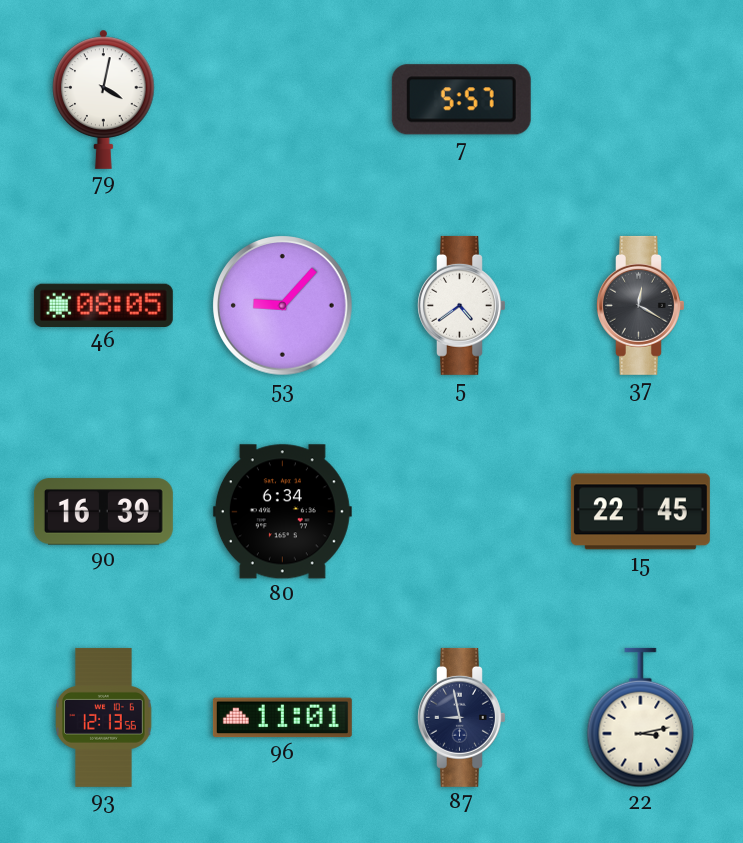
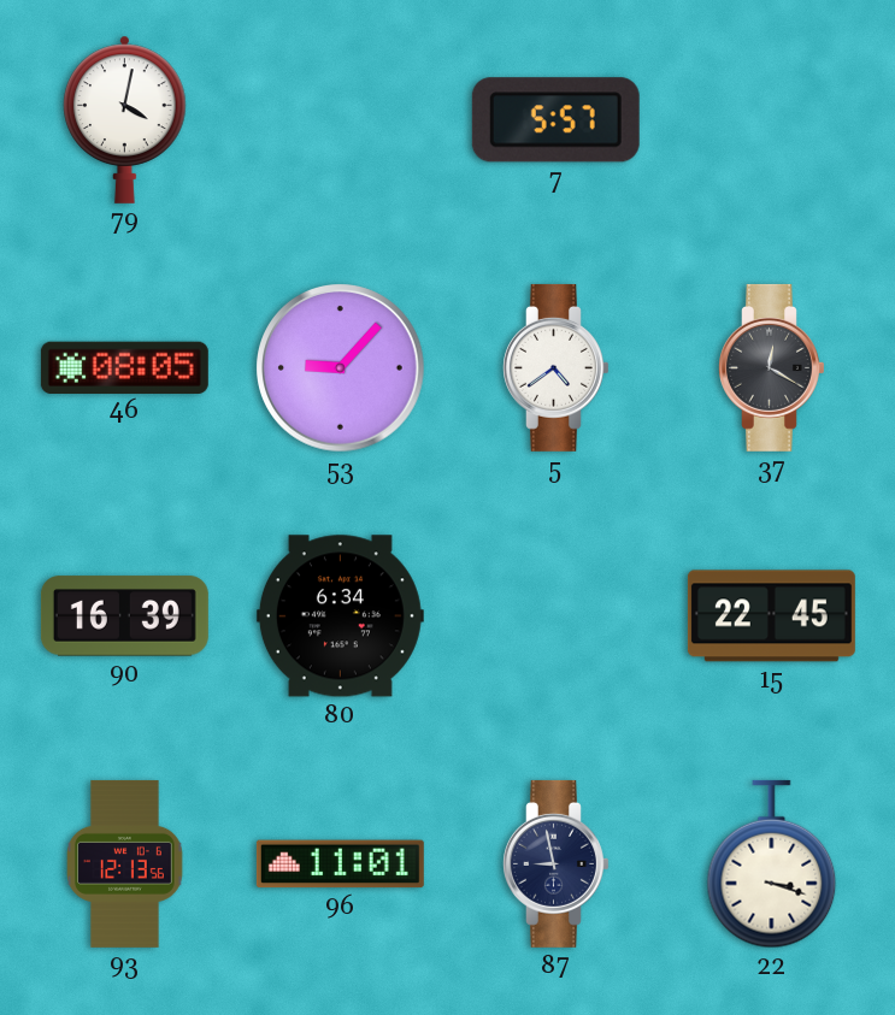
22: 3:13 -> 3:18 (772, 864)
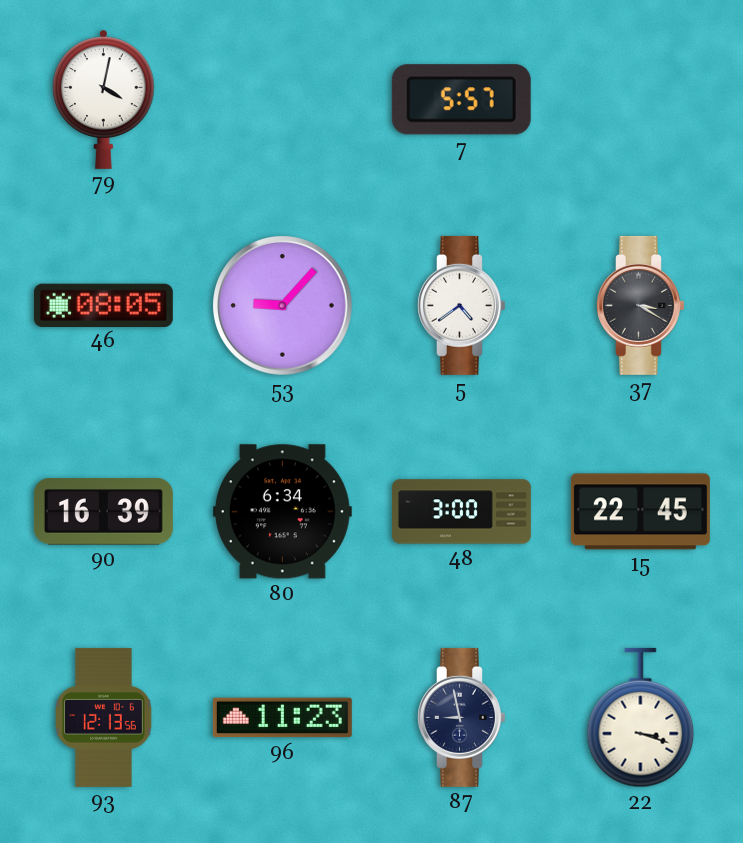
37: 12:20 -> 3:20 (641, 305)
48: none -> 3:00 (461, 512)
96: 11:01 -> 11:23 (282, 718)
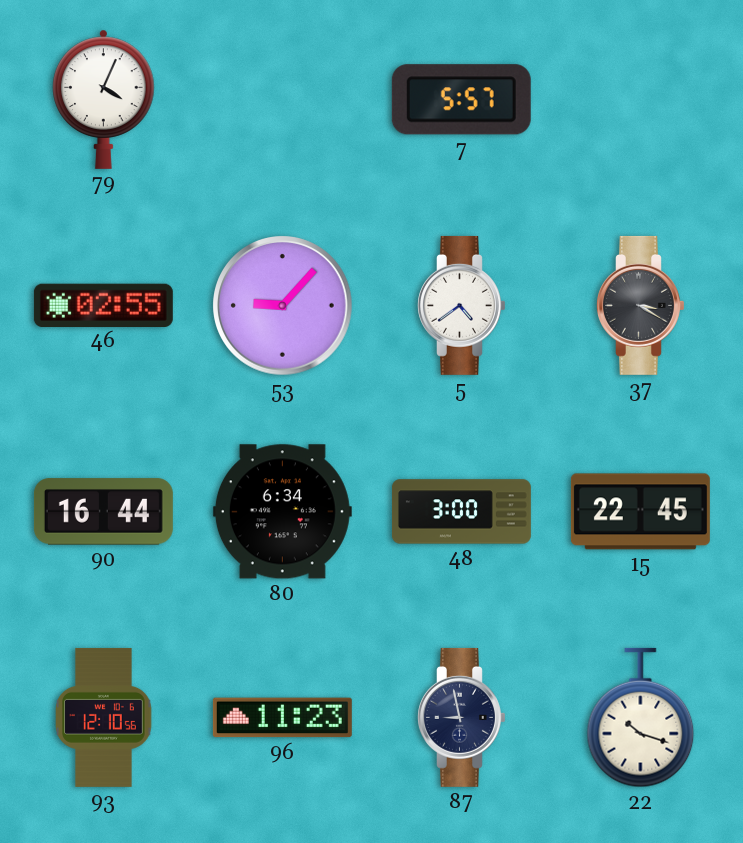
79: 4:02 -> 4:04 (104, 99)
46: 08:05 -> 02:55 (103, 305)
90: 16:39 -> 16:44 (103, 512)
93: 12:13 -> 12:10 (104, 717)
22: 3:18 -> 10:18 (641, 718)
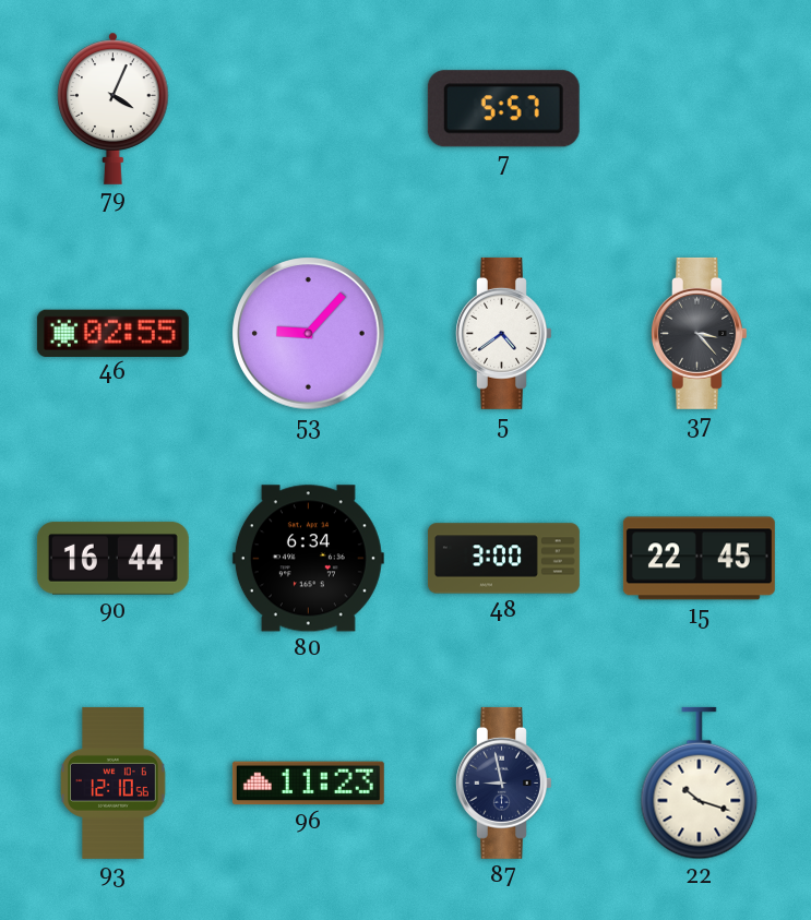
37: 3:20 -> 3:23 (700, 333)
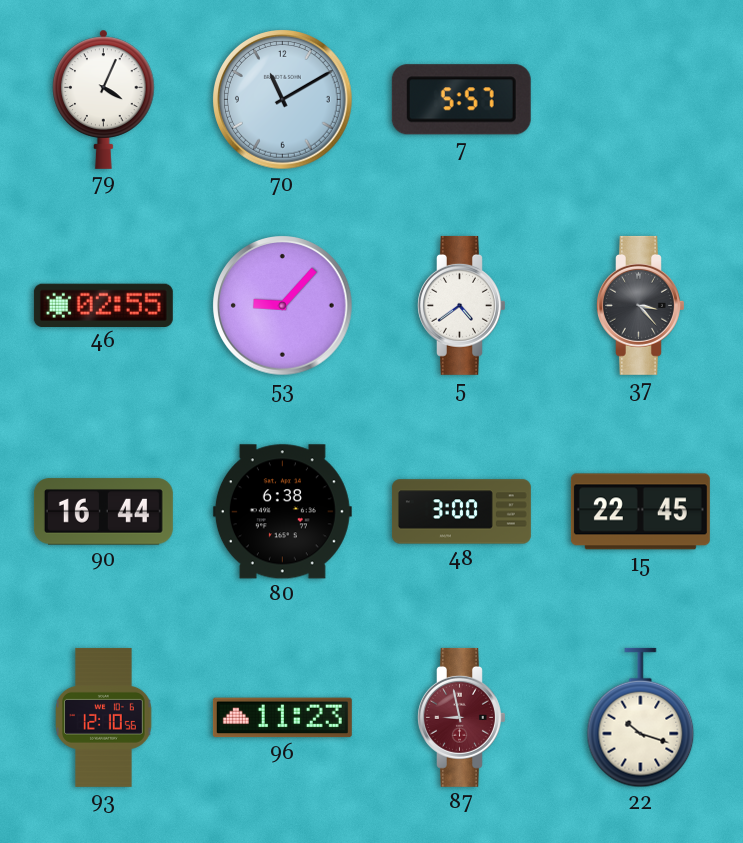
70: none -> 11:10 (283, 100)
80: 6:34 -> 6:38 (282, 512)
87 dial: navy -> burgundy (462, 717)
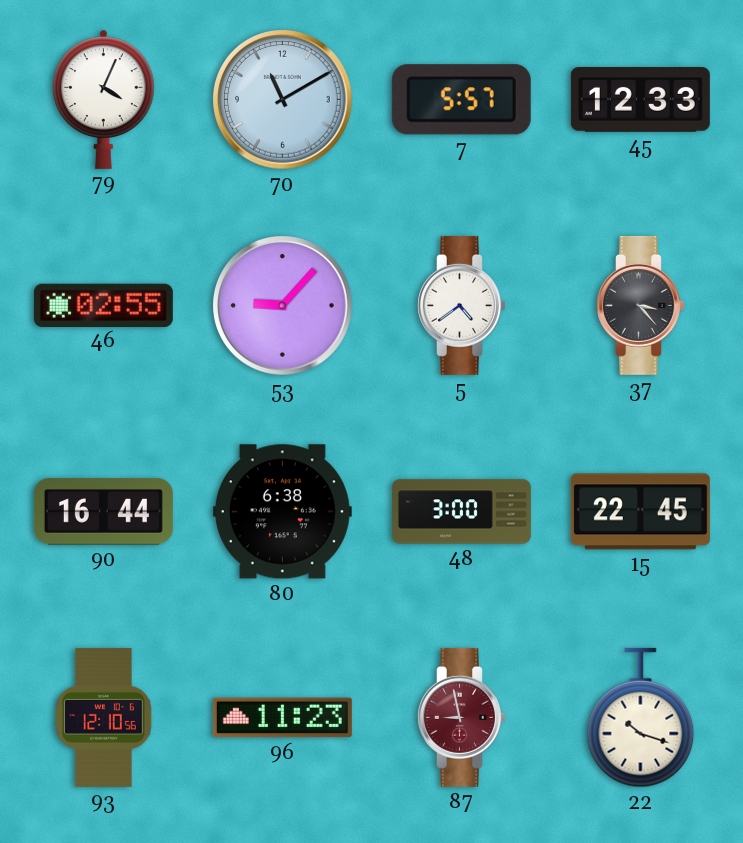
45: none -> 12:33 (640, 100)
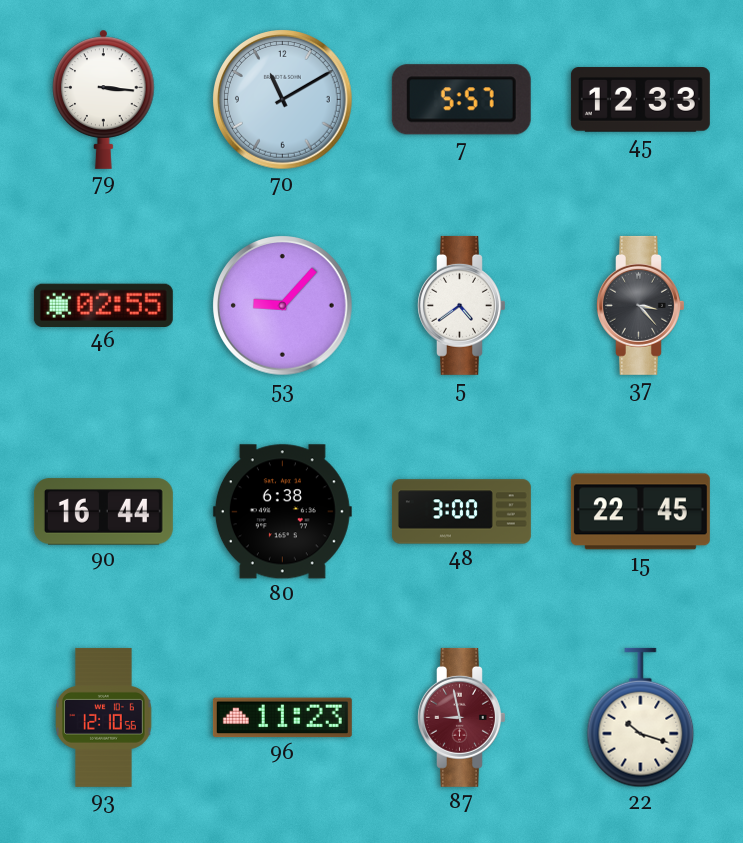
79: 4:04 -> 3:16 (104, 99)
